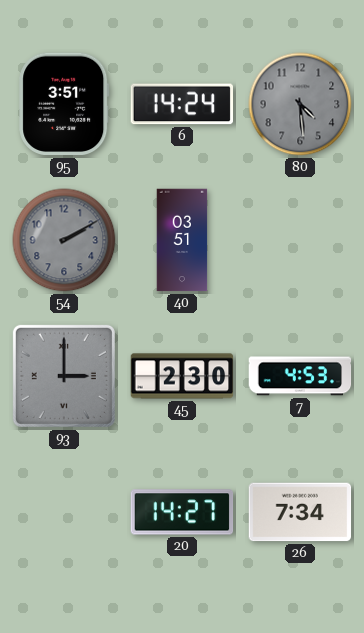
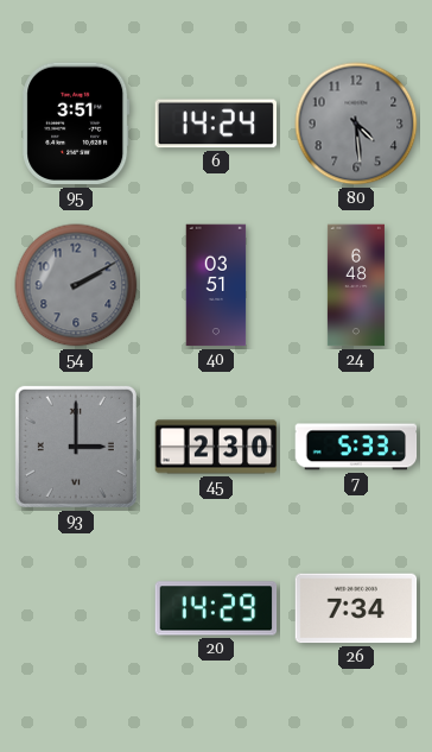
24: none -> 6:48 (356, 285)
7: 4:53 -> 5:33 (356, 447)
20: 14:27 -> 14:29 (216, 608)
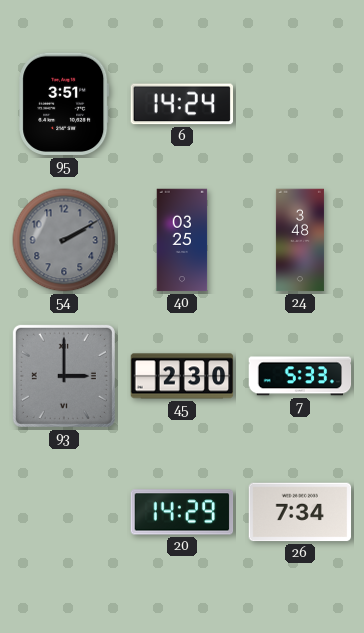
80: 4:29 -> none (356, 124)
40: 03:51 -> 03:25 (182, 240)
24: 6:48 -> 3:48 (300, 240)
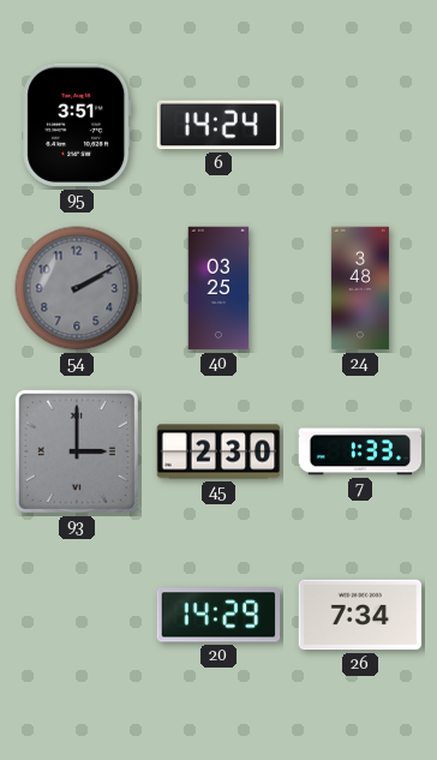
7: 5:33 -> 1:33 (360, 451)
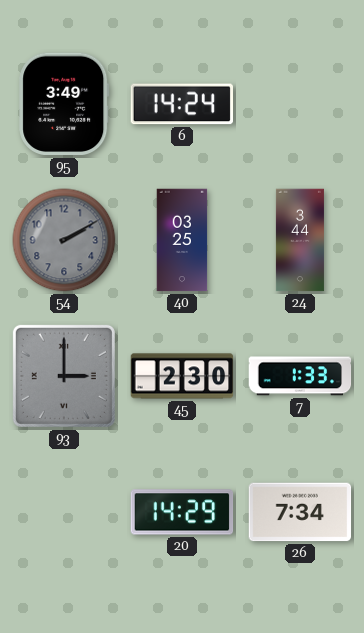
95: 3:51 -> 3:49 (64, 104)
24: 3:48 -> 3:44 (300, 240)
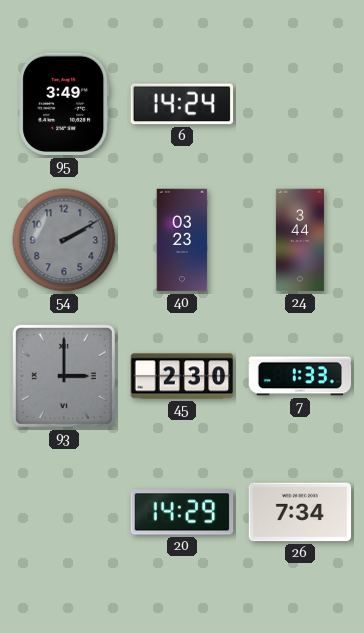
40: 03:25 -> 03:23 (182, 240)
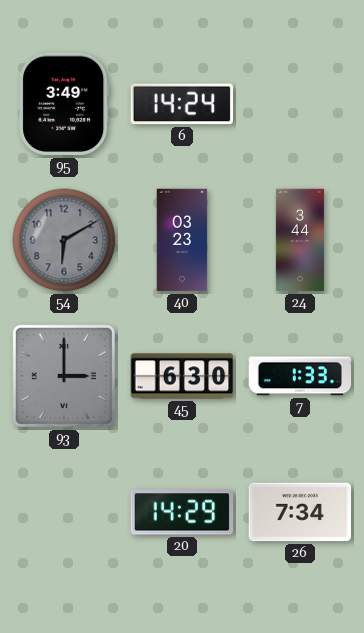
54: 2:10 -> 6:10 (64, 240)
45: 2:30 -> 6:30 (182, 376)
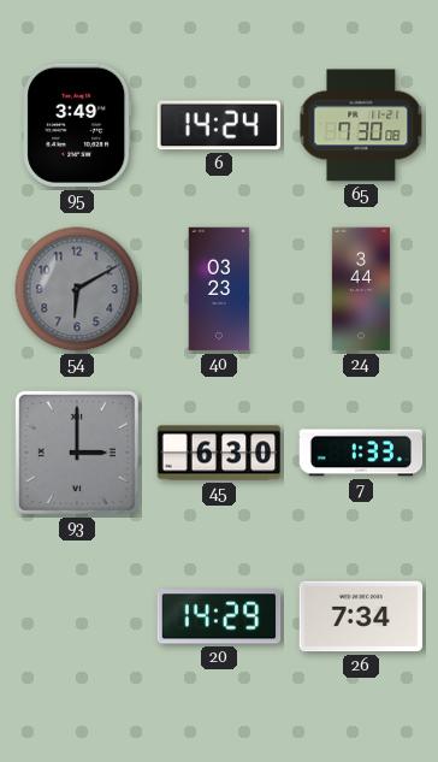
65: none -> 7:30 (361, 125)
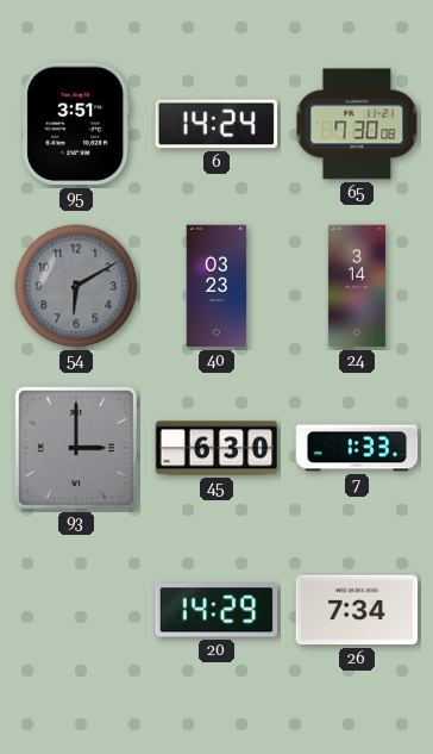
95: 3:49 -> 3:51 (76, 124)
24: 3:44 -> 3:14 (357, 286)
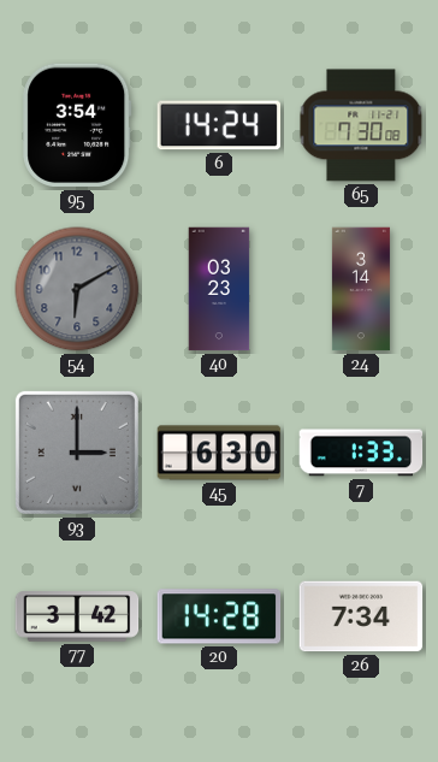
95: 3:51 -> 3:54 (77, 125)
77: none -> 3:42 (77, 616)
20: 14:29 -> 14:28 (219, 616)
